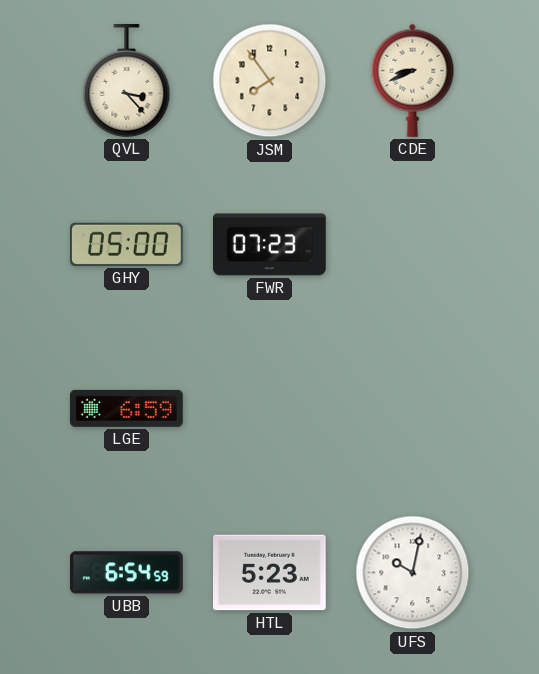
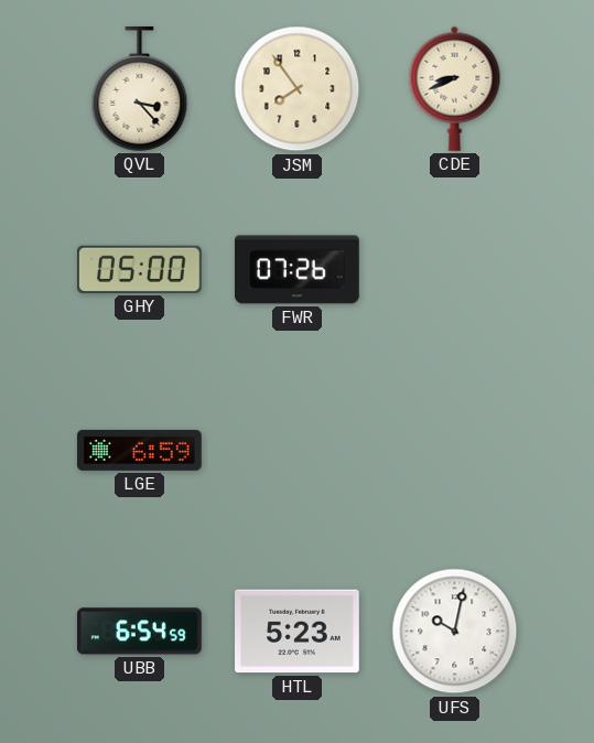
FWR: 07:23 -> 07:26 (298, 270)
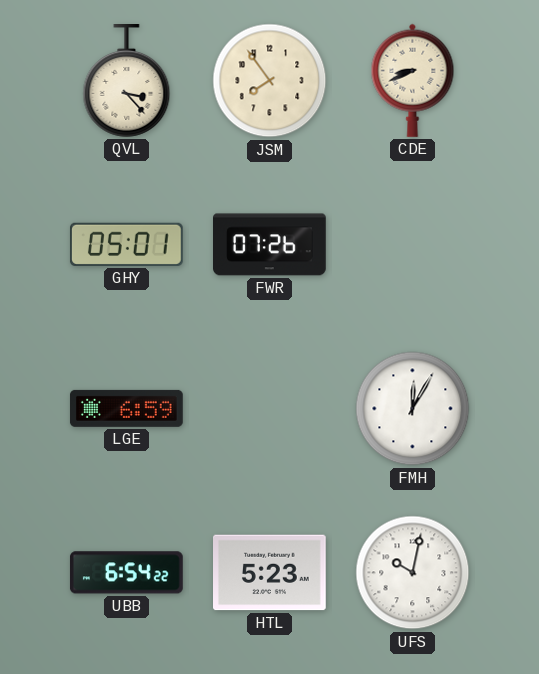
GHY: 05:00 -> 05:01 (126, 244)
FMH: none -> 12:05 (413, 409)
UBB: 6:54:59 -> 6:54:22 (126, 573)
